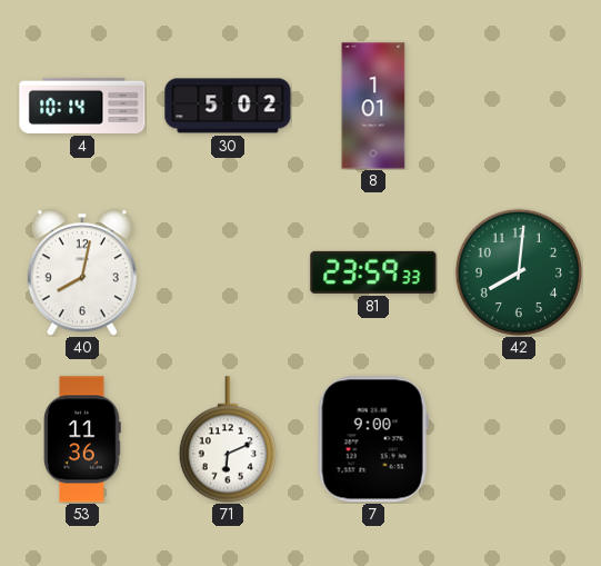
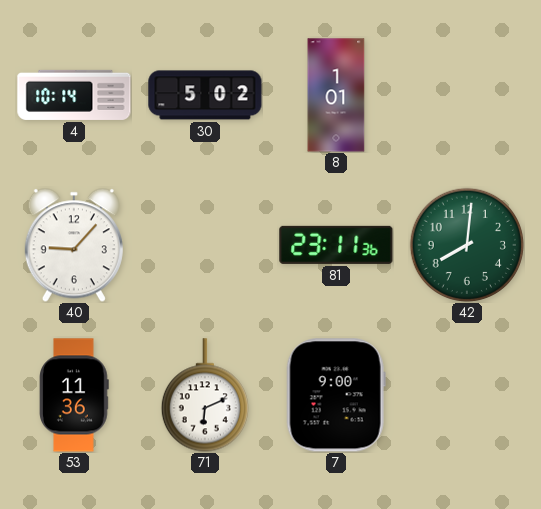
40: 8:02 -> 9:07 (74, 245)
81: 23:59 -> 23:11 (336, 245)
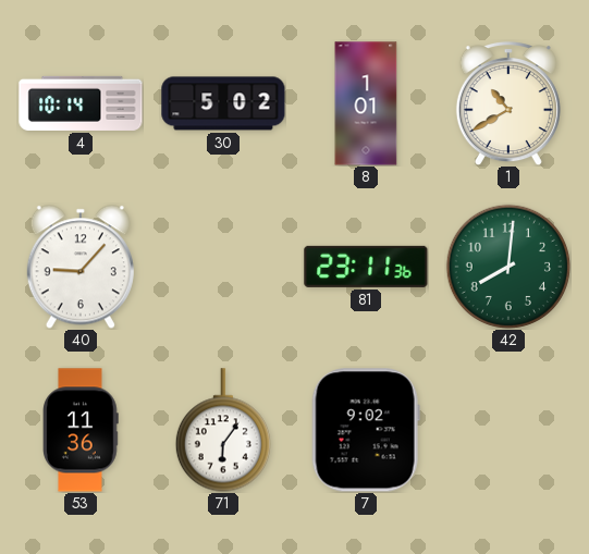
1: none -> 10:40 (508, 104)
71: 6:11 -> 6:06 (223, 430)
7: 9:00 -> 9:02 (366, 430)
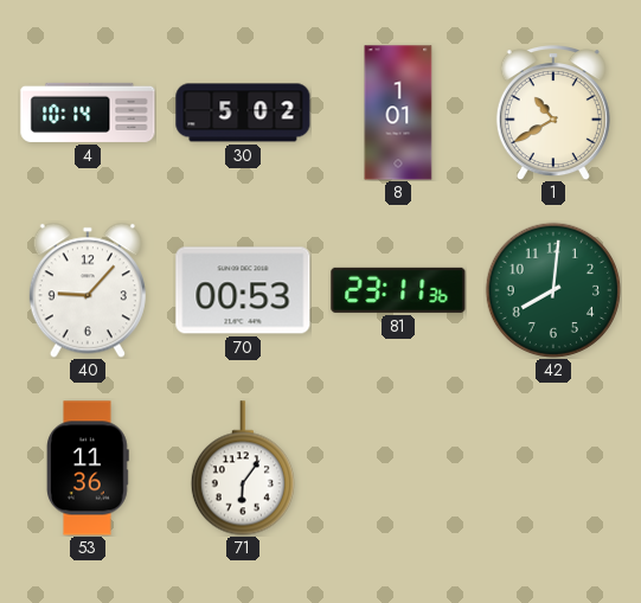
70: none -> 00:53 (243, 290)
7: 9:02 -> none (366, 430)
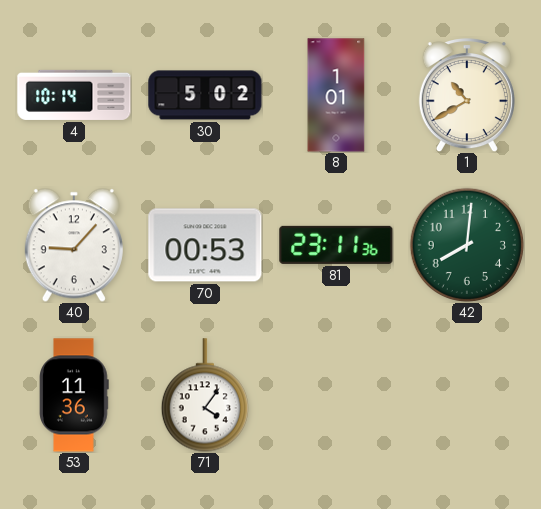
71: 6:06 -> 4:06 (205, 395)
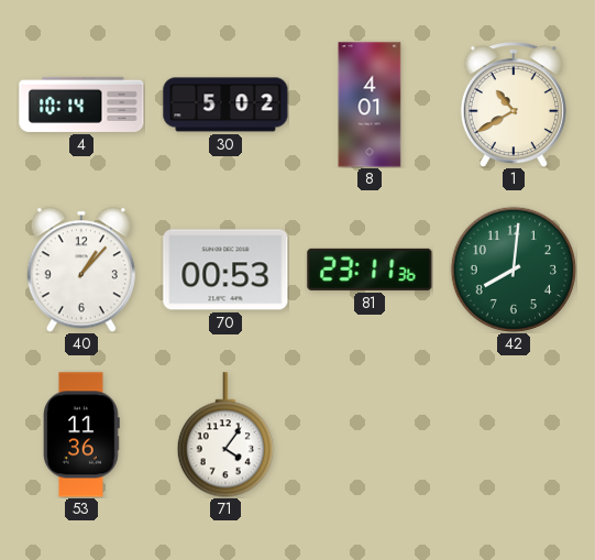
8: 1:01 -> 4:01 (370, 105)
40: 9:07 -> 1:07 (81, 270)
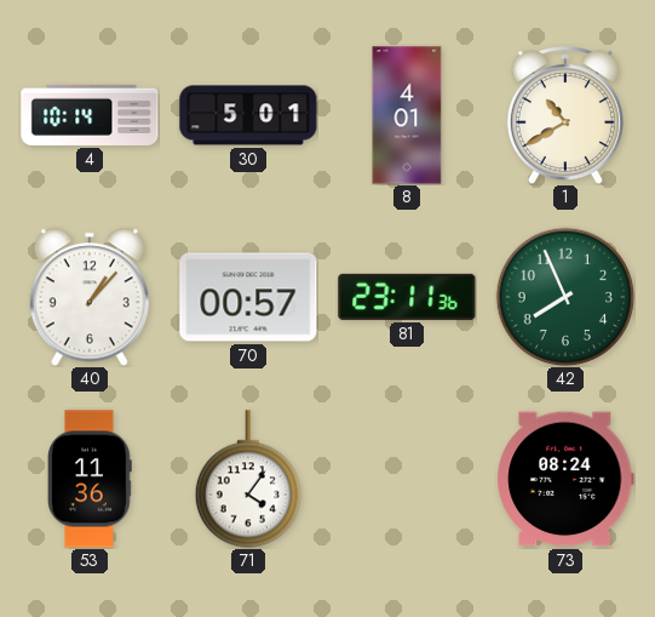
30: 5:02 -> 5:01 (248, 115)
70: 00:53 -> 00:57 (248, 297)
42: 8:01 -> 7:56 (564, 296)
73: none -> 08:24 (565, 479)
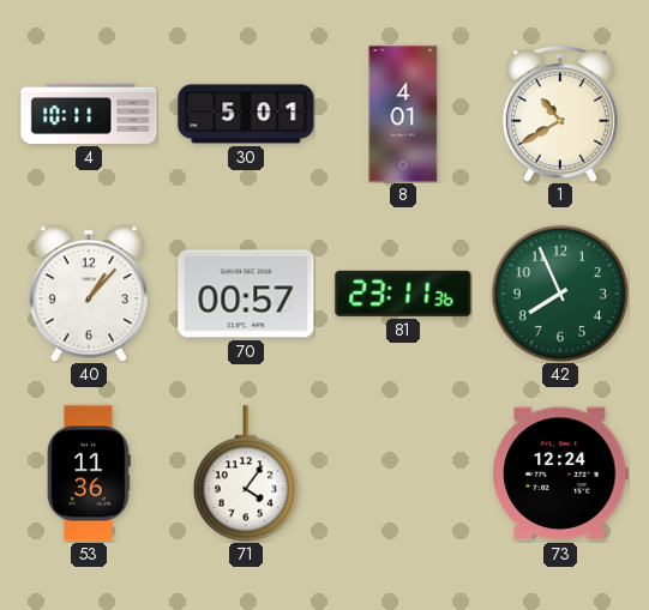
4: 10:14 -> 10:11 (89, 114)
73: 08:24 -> 12:24 (560, 473)
